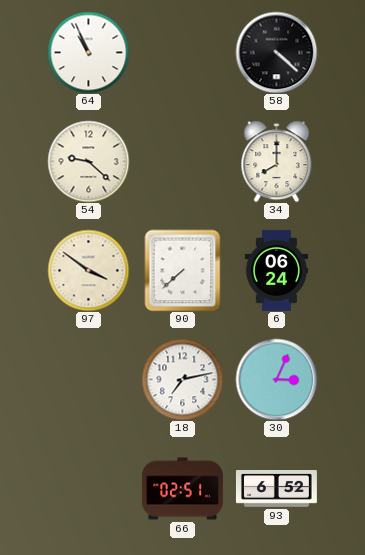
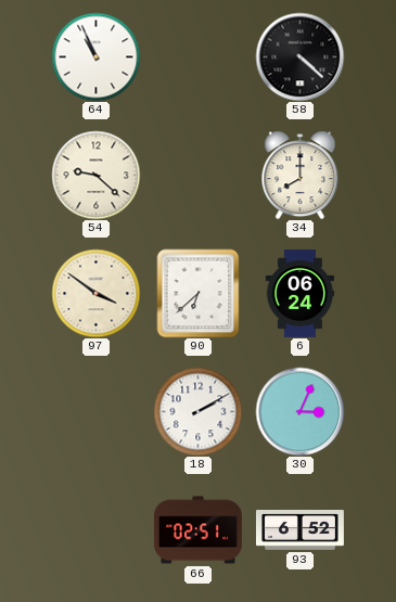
90: 7:38 -> 6:38 (199, 293)
18: 7:13 -> 2:10 (197, 411)
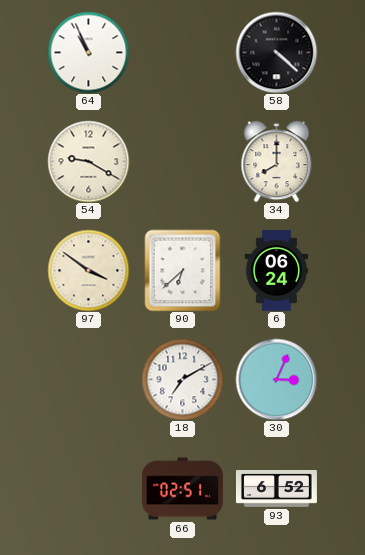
54: 9:22 -> 9:20 (88, 161)
18: 2:10 -> 7:10 (182, 379)
